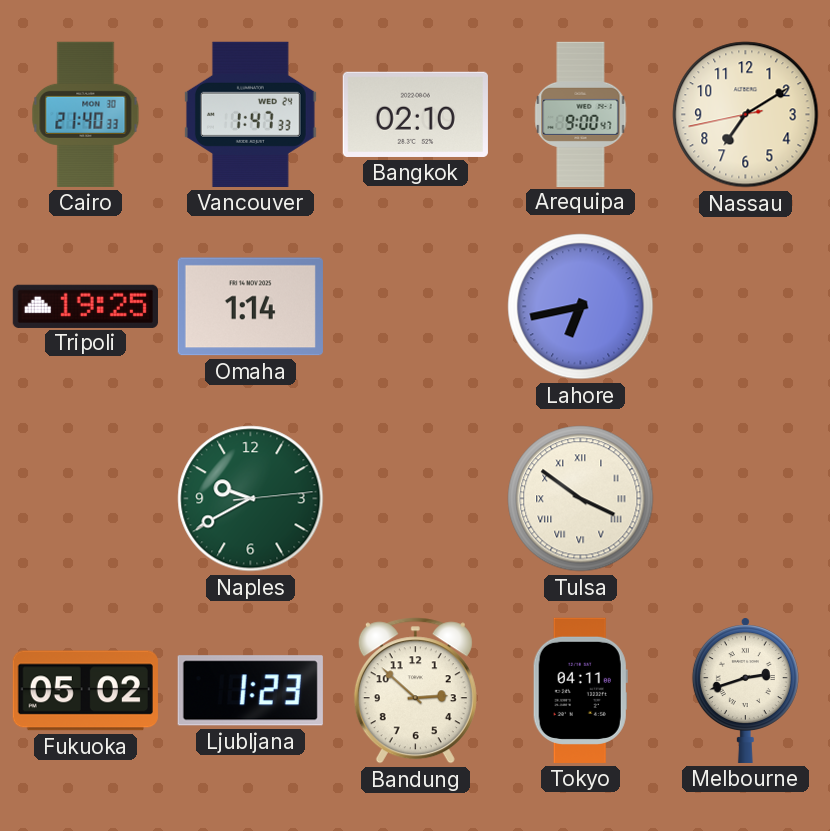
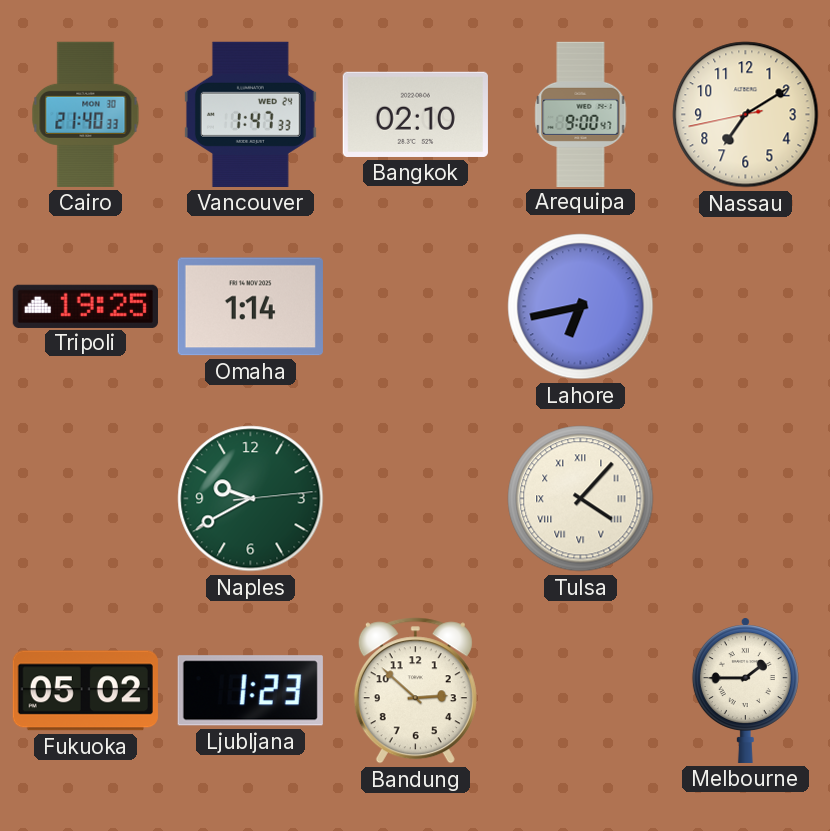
Tulsa: 3:51 -> 4:07 (581, 499)
Tokyo: 04:11 -> none (580, 690)
Melbourne: 2:42 -> 1:45 (745, 690)
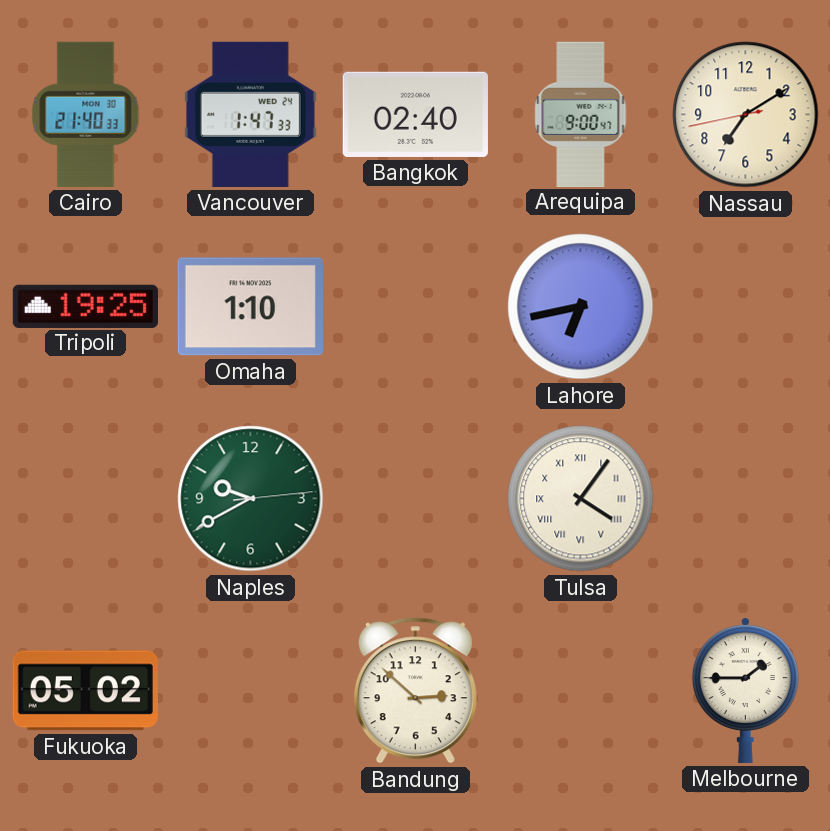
Bangkok: 02:10 -> 02:40 (415, 114)
Omaha: 1:14 -> 1:10 (250, 307)
Tulsa: 4:07 -> 4:06 (581, 499)
Ljubljana: 1:23 -> none (250, 691)
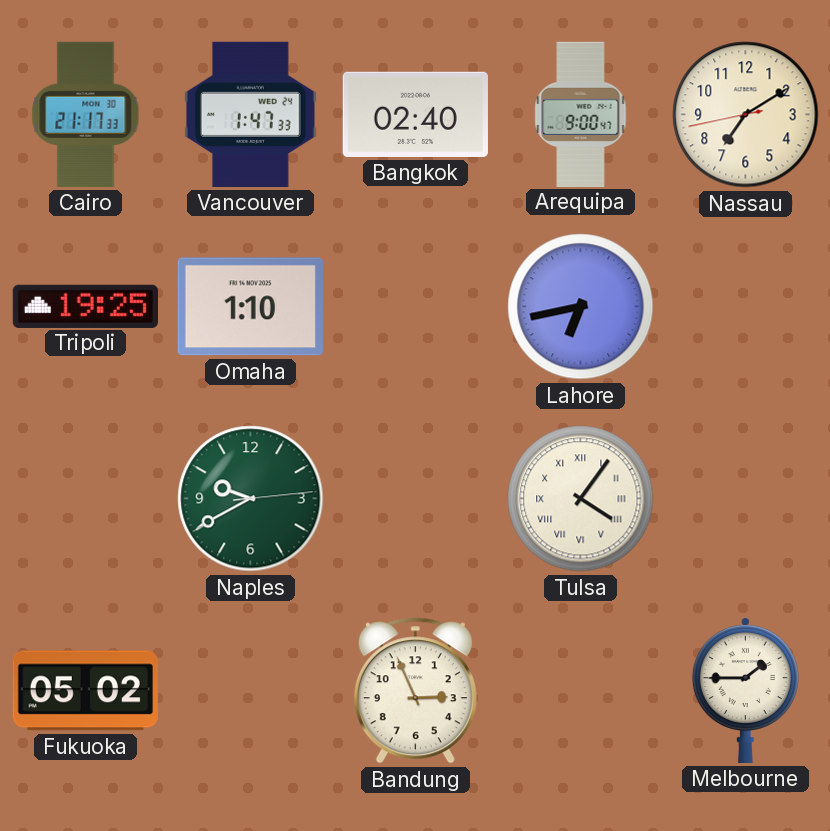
Cairo: 21:40 -> 21:17 (86, 114)
Bandung: 2:52 -> 2:56 (415, 691)
